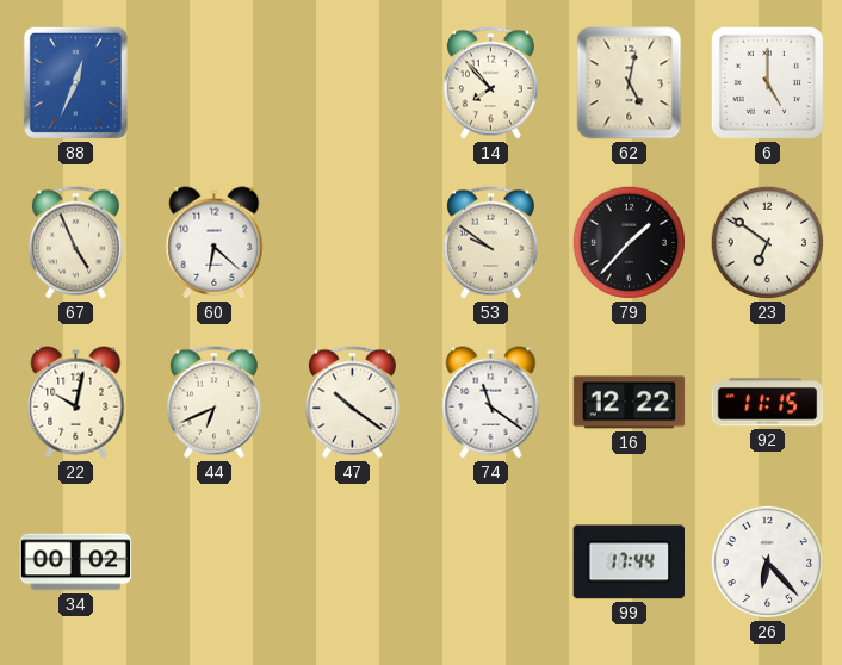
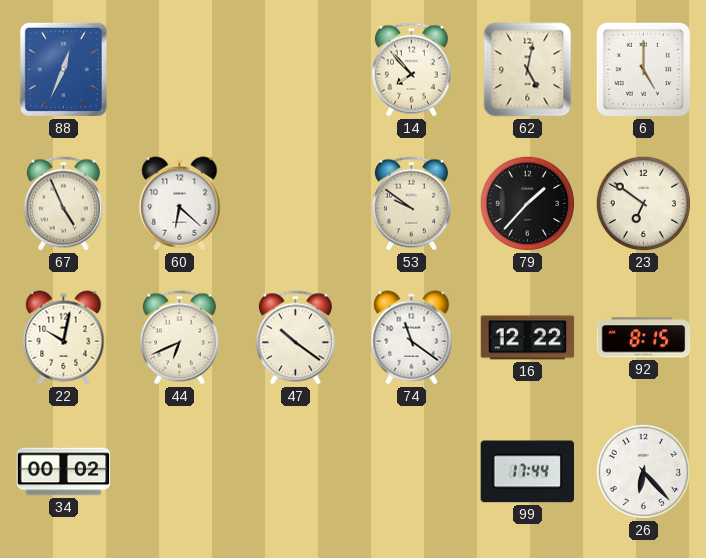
92: 11:15 -> 8:15 (644, 338)
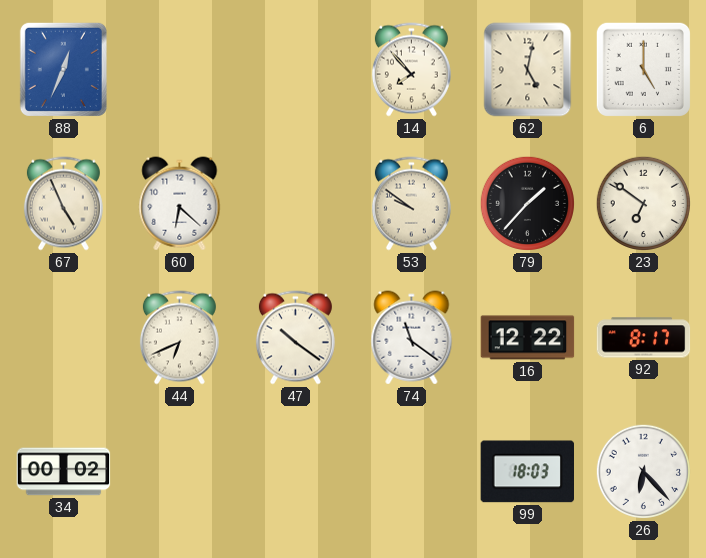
22: 10:02 -> none (64, 338)
92: 8:15 -> 8:17 (644, 338)
99: 17:44 -> 18:03 (528, 472)
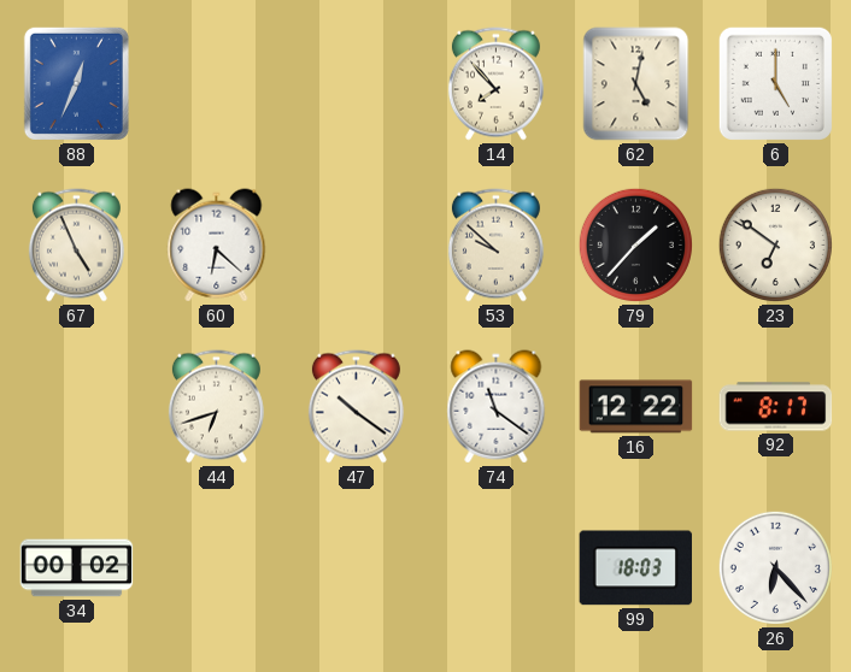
53: 9:51 -> 9:52 (495, 246)
44: 6:41 -> 6:42 (216, 407)
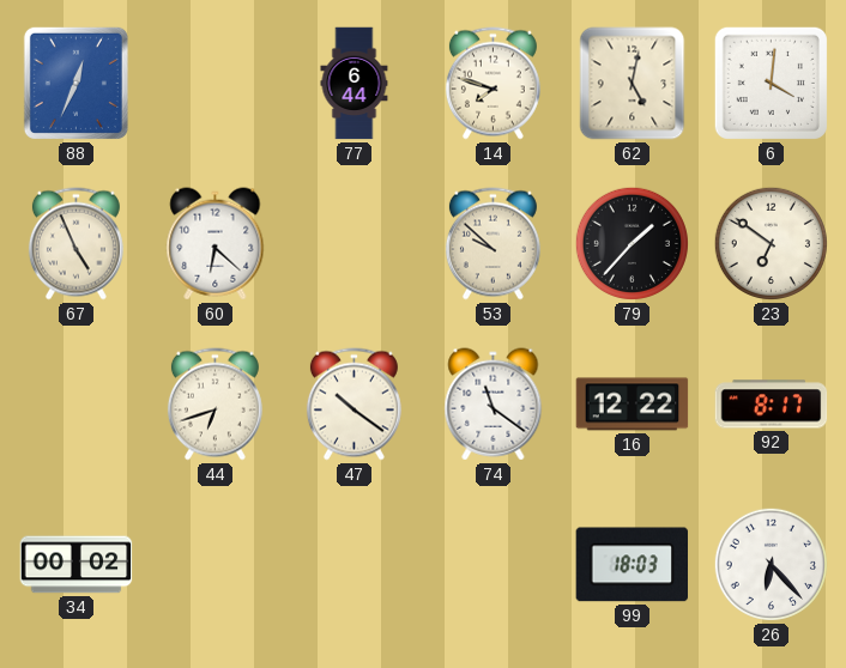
77: none -> 6:44 (355, 84)
14: 7:53 -> 7:48 (493, 84)
6: 5:00 -> 4:01 (771, 83)
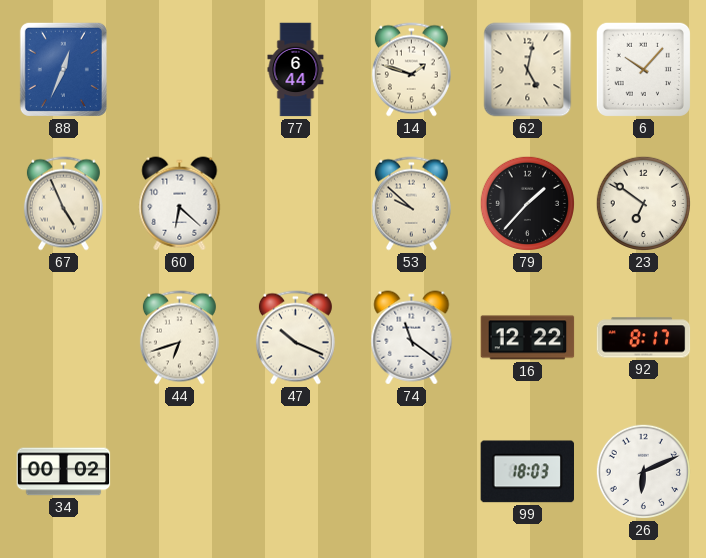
14: 7:48 -> 1:48 (411, 70)
6: 4:01 -> 10:07 (643, 69)
47: 10:21 -> 10:19 (295, 338)
26: 6:23 -> 6:11 (643, 471)
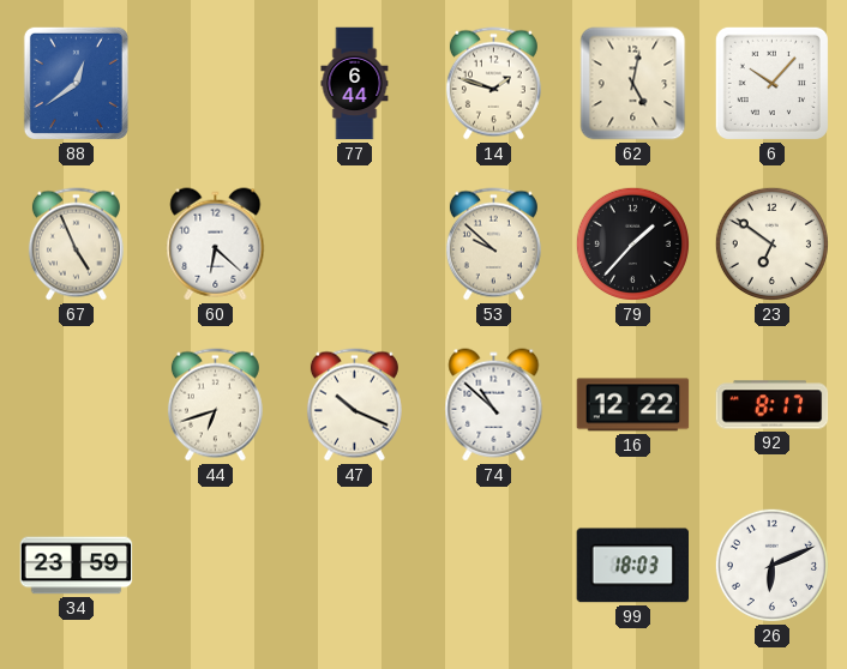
88: 12:34 -> 12:39 (76, 83)
74: 11:21 -> 10:52 (494, 405)
34: 00:02 -> 23:59 (77, 566)
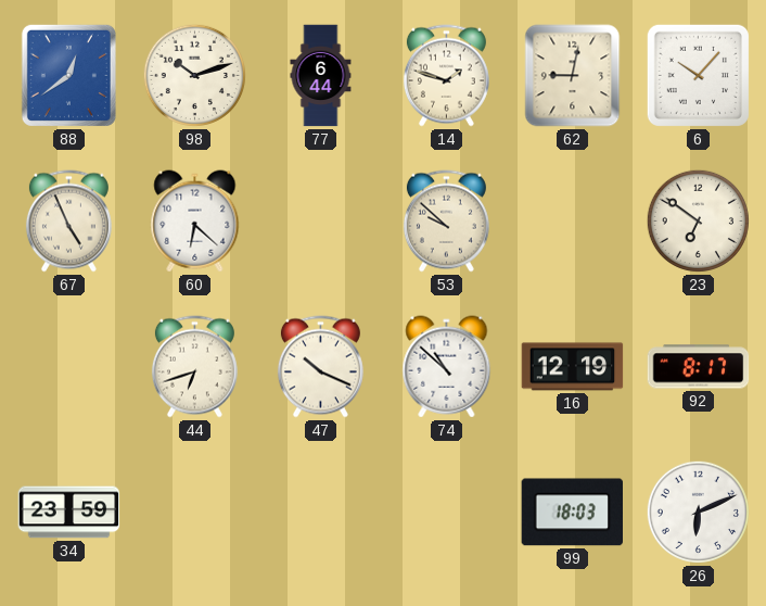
98: none -> 10:12 (194, 75)
62: 5:02 -> 9:02 (573, 76)
79: 1:37 -> none (632, 243)
16: 12:22 -> 12:19 (573, 367)
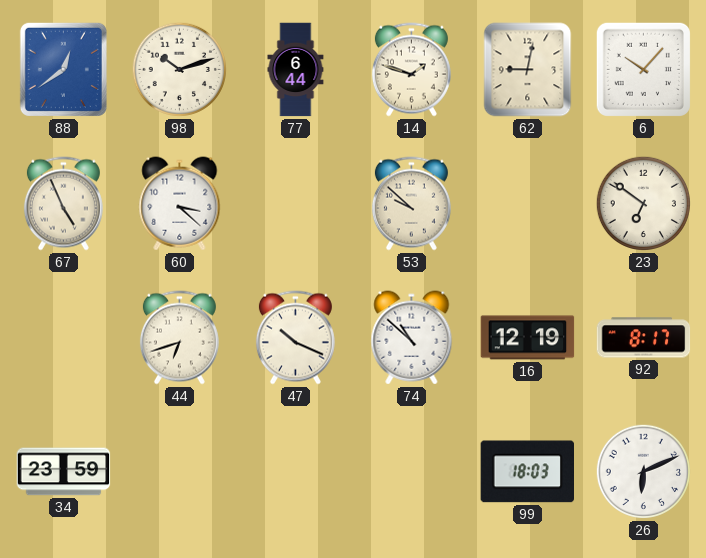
60: 6:22 -> 3:22 (180, 204)
